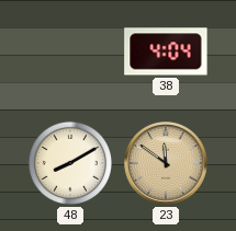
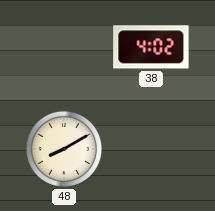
38: 4:04 -> 4:02 (151, 47)
23: 11:51 -> none (167, 164)
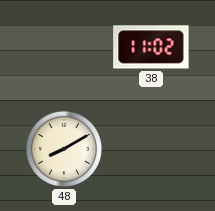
38: 4:02 -> 11:02 (151, 47)
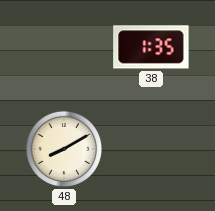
38: 11:02 -> 1:35 (151, 47)
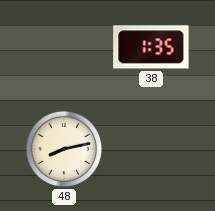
48: 8:10 -> 8:13 (64, 149)
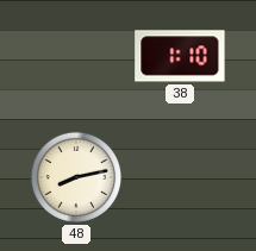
38: 1:35 -> 1:10 (180, 56)
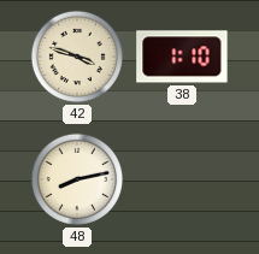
42: none -> 3:48 (77, 57)
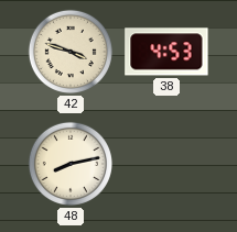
38: 1:10 -> 4:53 (166, 52)
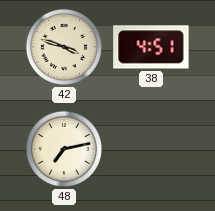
38: 4:53 -> 4:51 (151, 47)
48: 8:13 -> 7:13 (64, 149)
